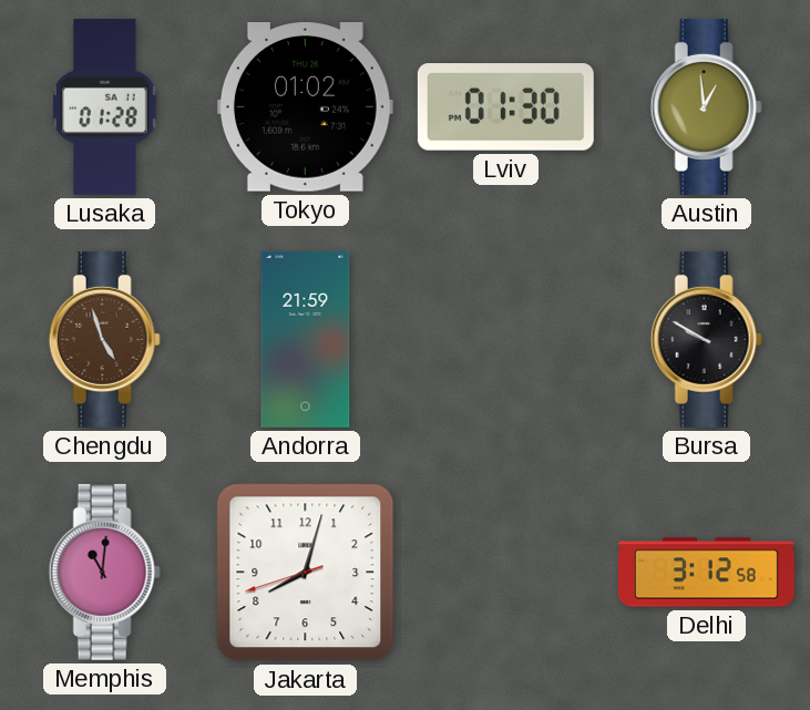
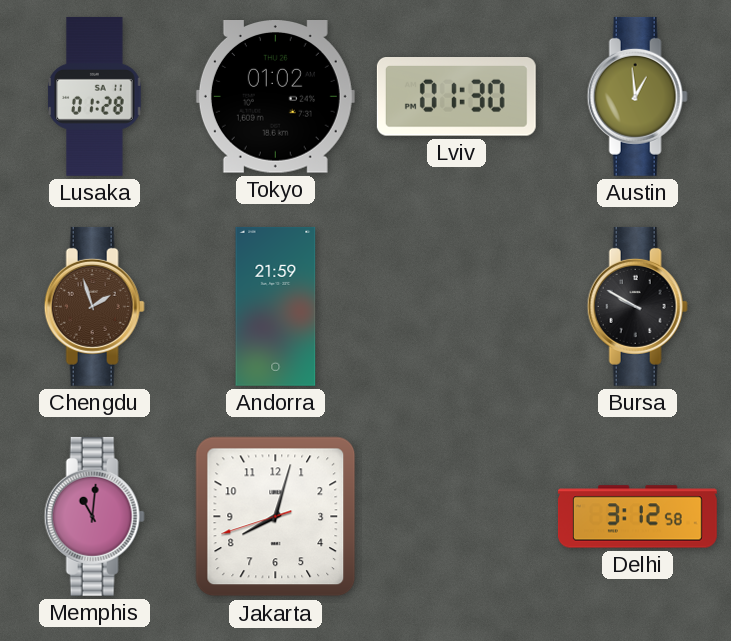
Chengdu: 4:57 -> 1:57 (94, 306)
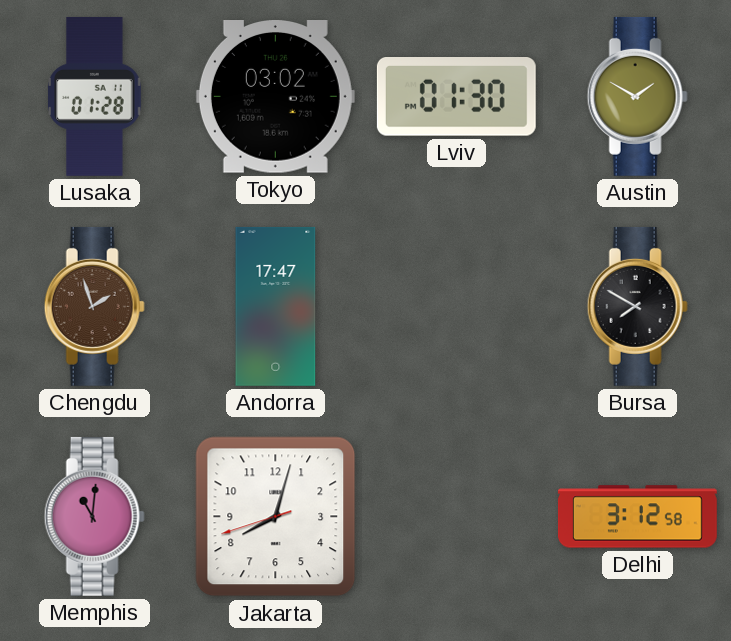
Tokyo: 01:02 -> 03:02 (275, 97)
Austin: 12:59 -> 1:50 (637, 96)
Andorra: 21:59 -> 17:47 (276, 306)
Bursa: 9:50 -> 7:50 (637, 306)
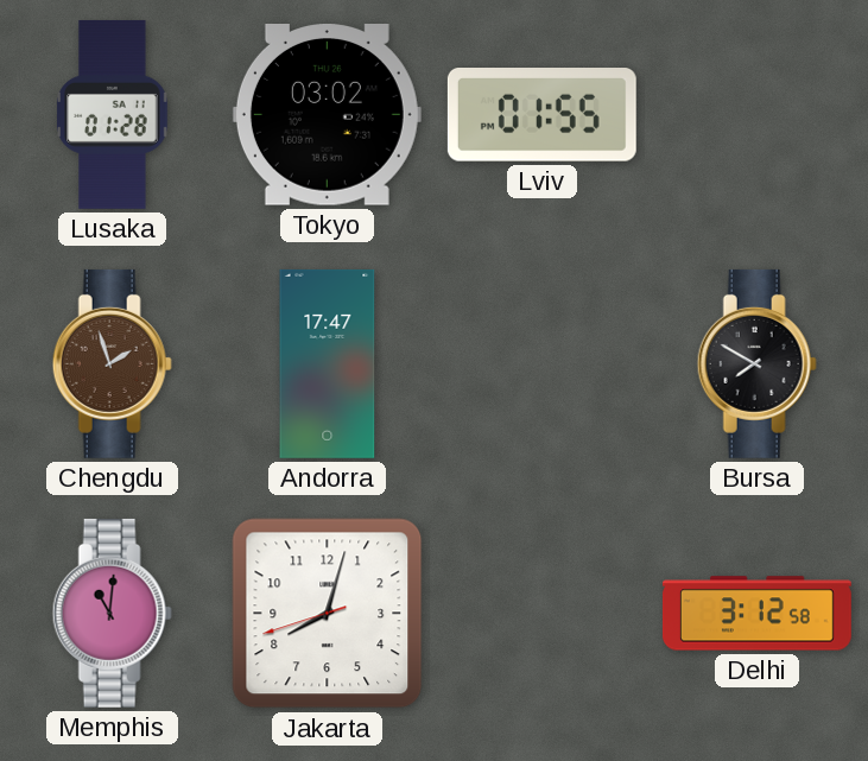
Lviv: 01:30 -> 01:55 (541, 115)
Austin: 1:50 -> none (637, 96)
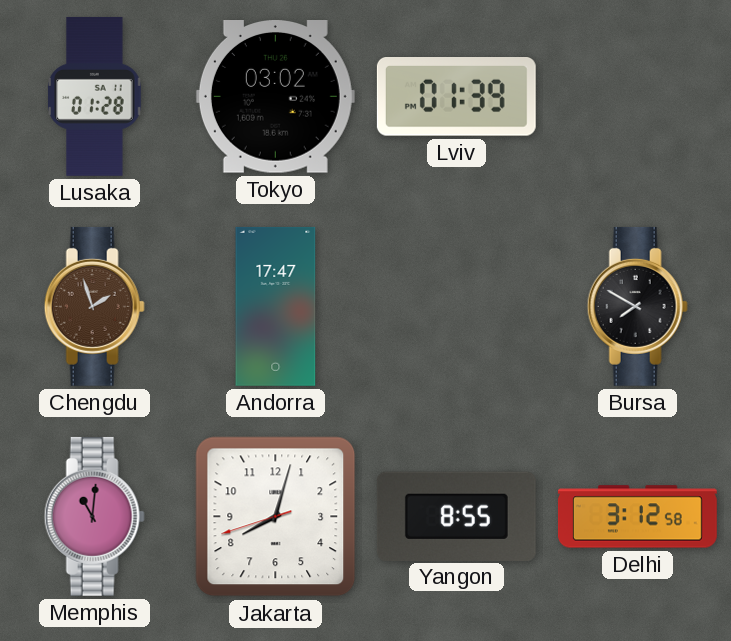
Lviv: 01:55 -> 01:39 (456, 97)
Yangon: none -> 8:55 (456, 516)
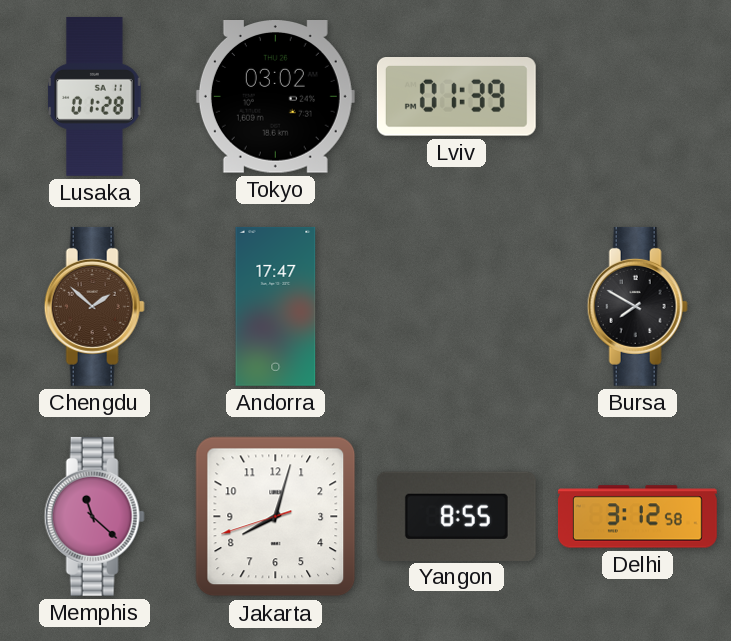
Chengdu: 1:57 -> 1:52 (94, 306)
Memphis: 11:01 -> 11:22 (94, 516)
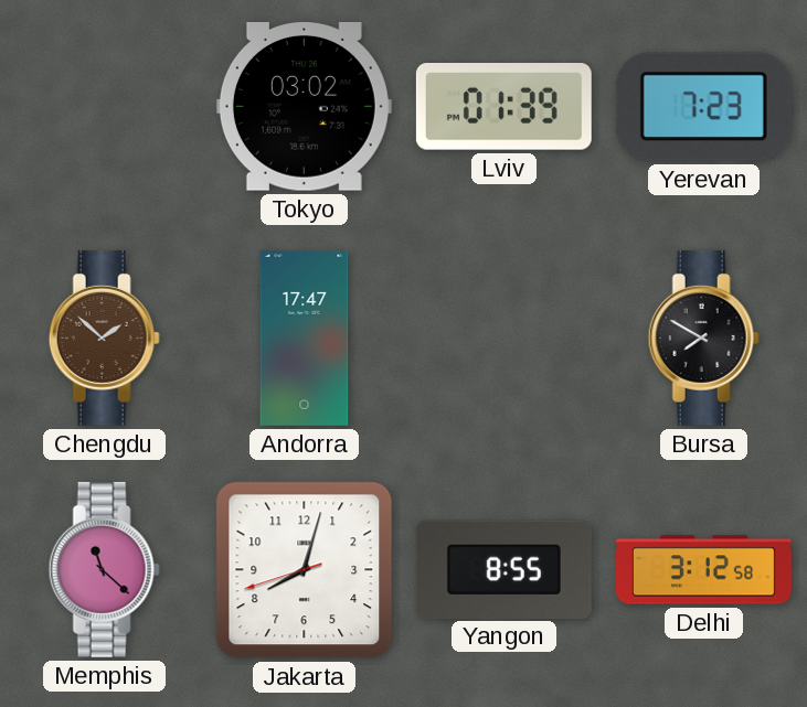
Lusaka: 01:28 -> none (95, 96)
Yerevan: none -> 7:23 (703, 107)
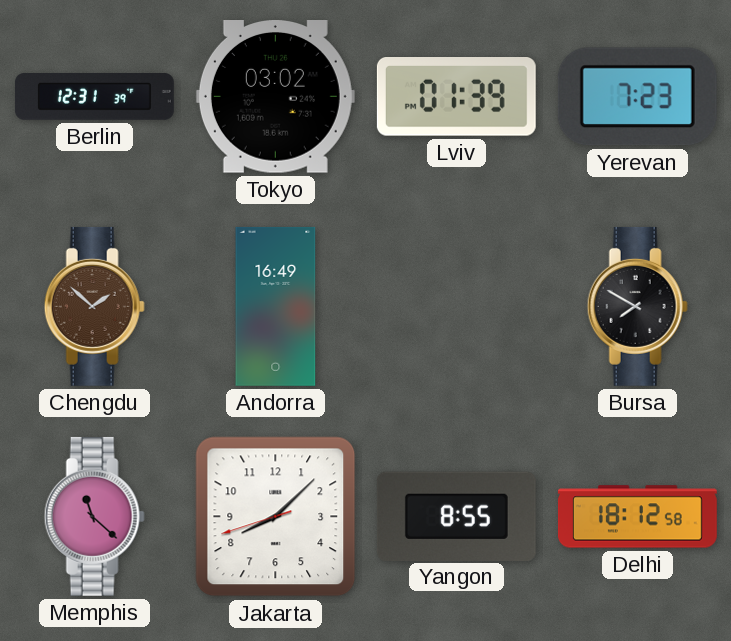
Berlin: none -> 12:31 (94, 97)
Andorra: 17:47 -> 16:49 (276, 306)
Jakarta: 8:02 -> 8:07 (276, 517)
Delhi: 3:12 -> 18:12 (637, 517)
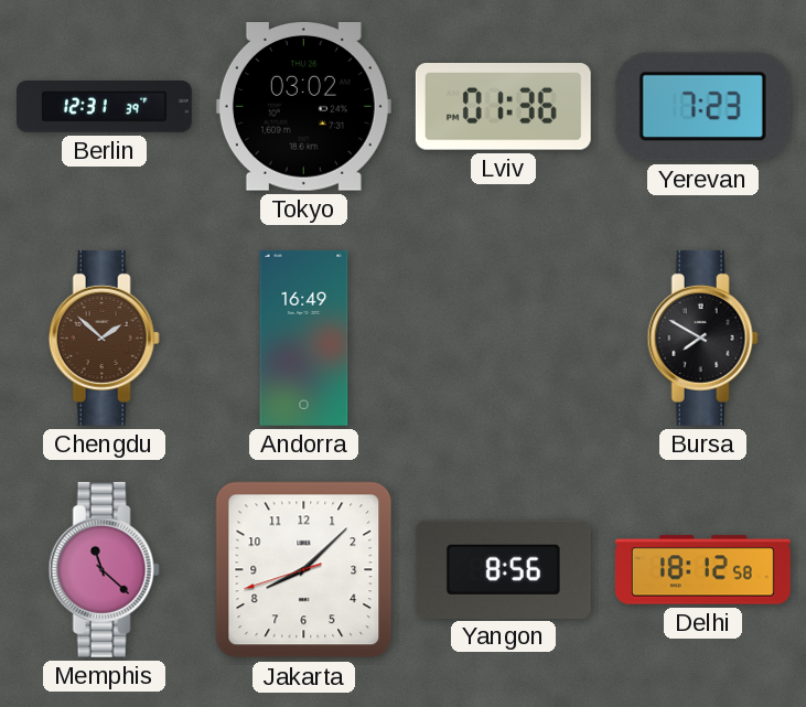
Lviv: 01:39 -> 01:36 (503, 107)
Yangon: 8:55 -> 8:56 (503, 569)
